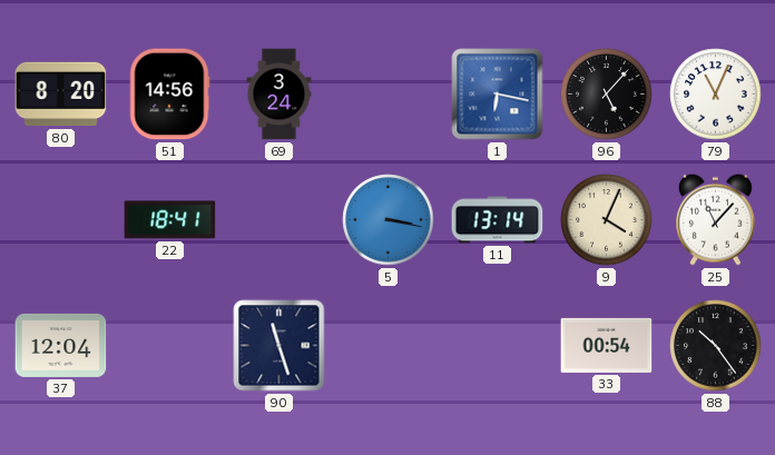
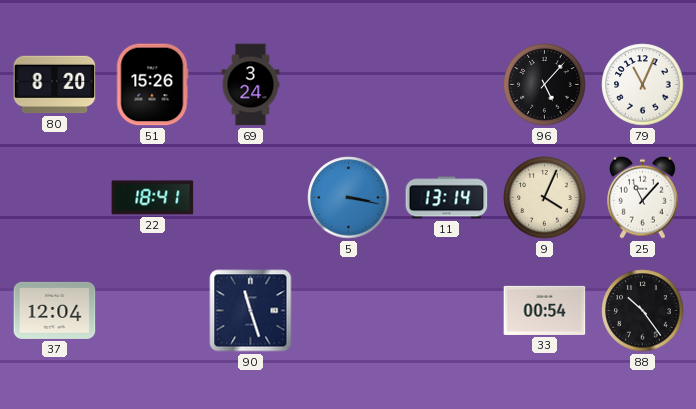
51: 14:56 -> 15:26 (152, 85)
1: 6:17 -> none (498, 95)
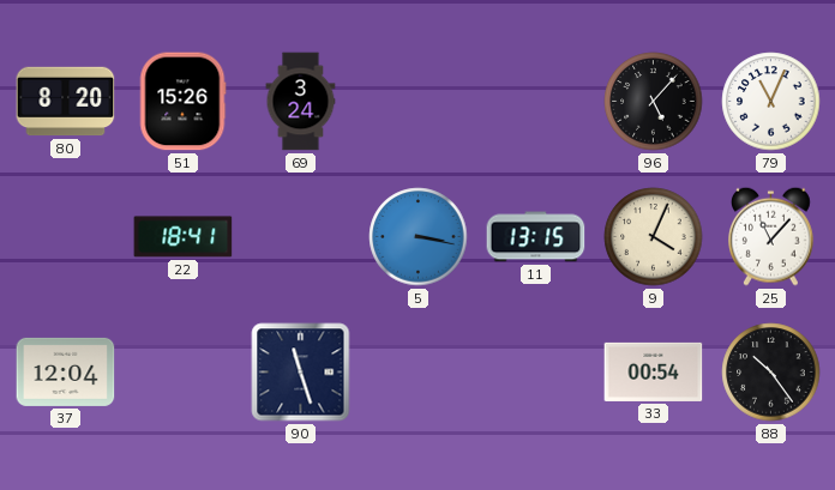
11: 13:14 -> 13:15 (536, 237)
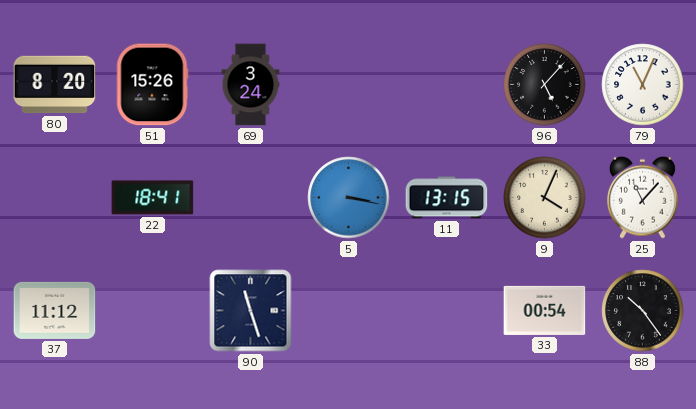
37: 12:04 -> 11:12 (55, 310)
